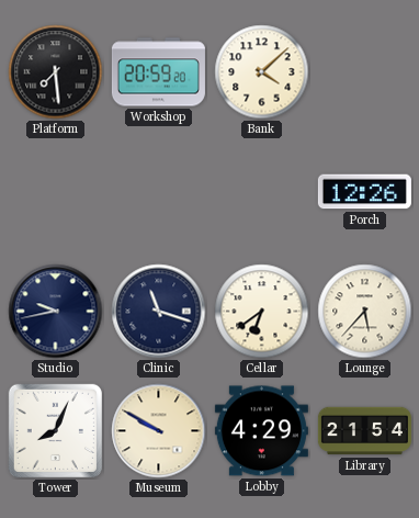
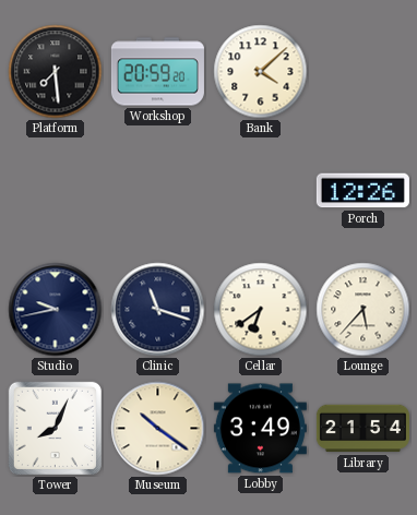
Museum: 9:50 -> 10:21 (158, 429)
Lobby: 4:29 -> 3:49 (260, 429)
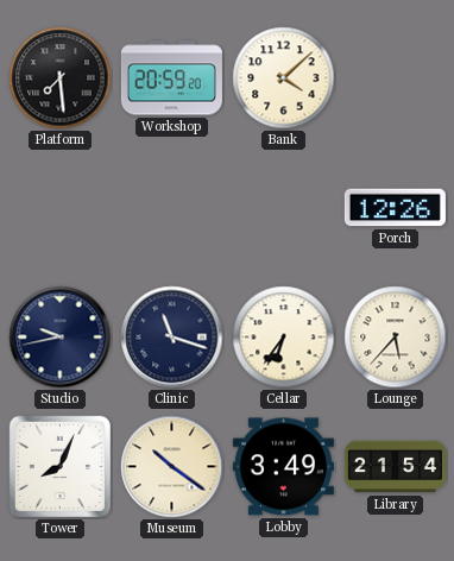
Cellar: 6:39 -> 6:36 (284, 338)
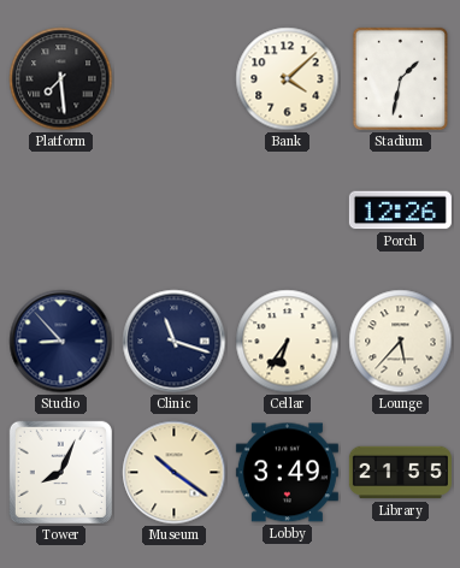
Workshop: 20:59 -> none (171, 78)
Stadium: none -> 1:32 (400, 78)
Studio: 9:43 -> 8:53 (61, 342)
Library: 21:54 -> 21:55 (400, 473)
